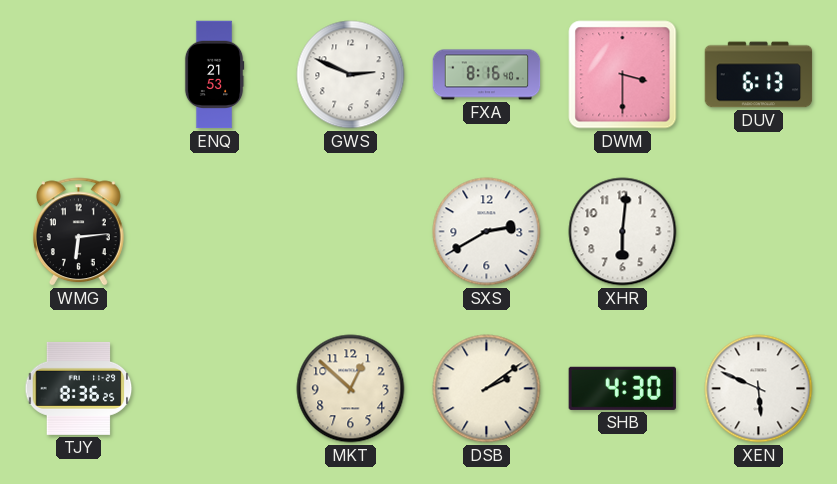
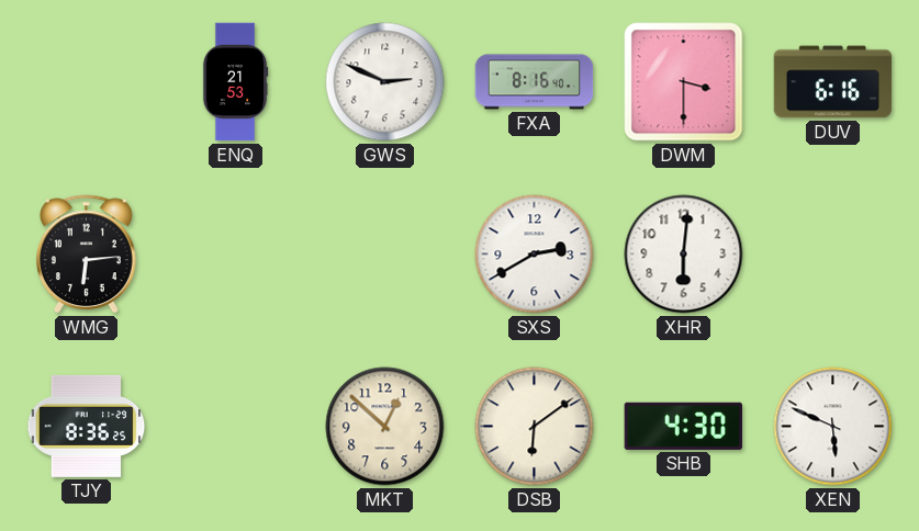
DUV: 6:13 -> 6:16 (833, 82)
DSB: 2:09 -> 6:09 (535, 427)
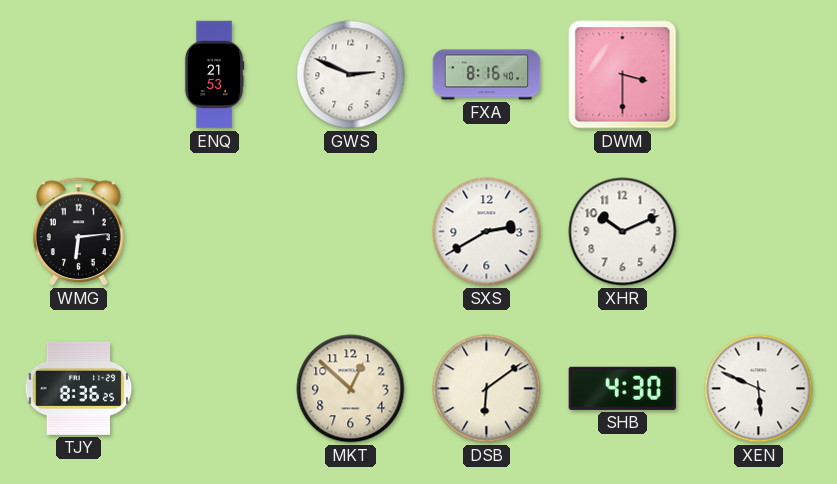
DUV: 6:16 -> none (833, 82)
XHR: 6:01 -> 10:11 (623, 232)
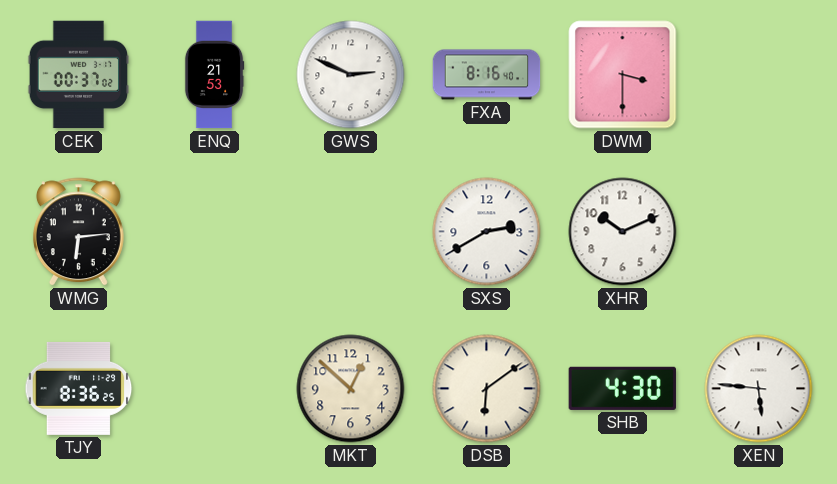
CEK: none -> 00:37 (79, 75)
XEN: 5:49 -> 5:46 (759, 389)
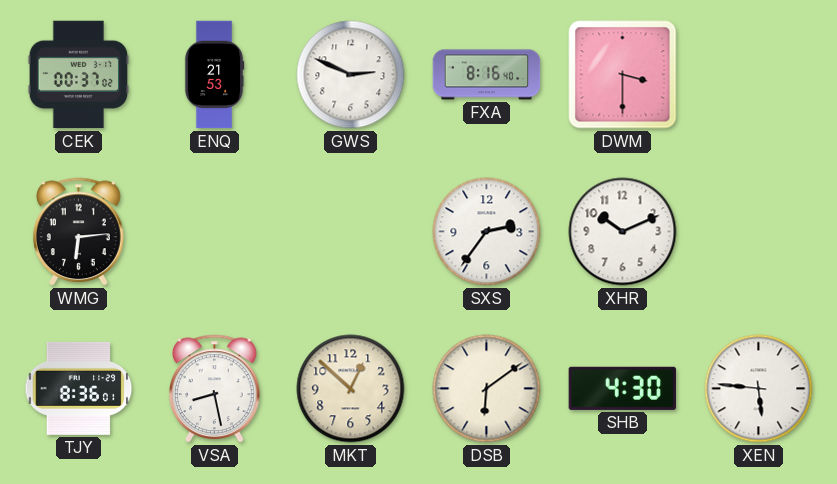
SXS: 2:40 -> 2:36 (487, 232)
TJY: 8:36:25 -> 8:36:01 (79, 388)
VSA: none -> 8:28 (214, 389)
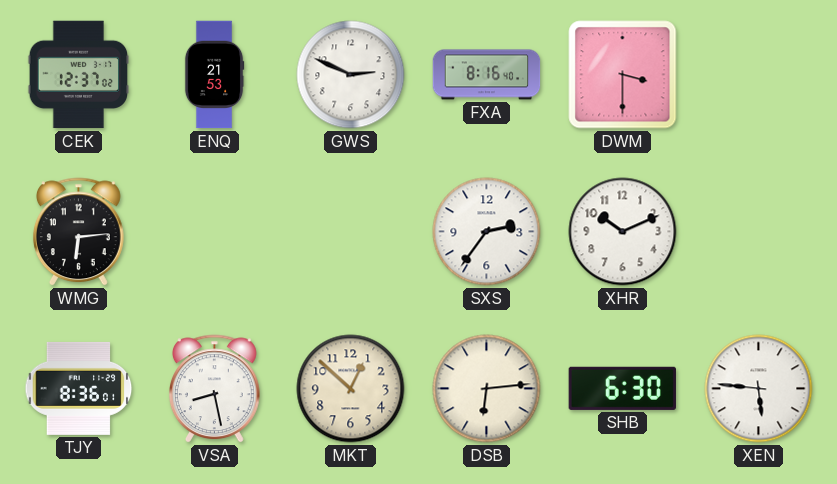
CEK: 00:37 -> 12:37 (79, 75)
DSB: 6:09 -> 6:14 (487, 389)
SHB: 4:30 -> 6:30 (622, 388)
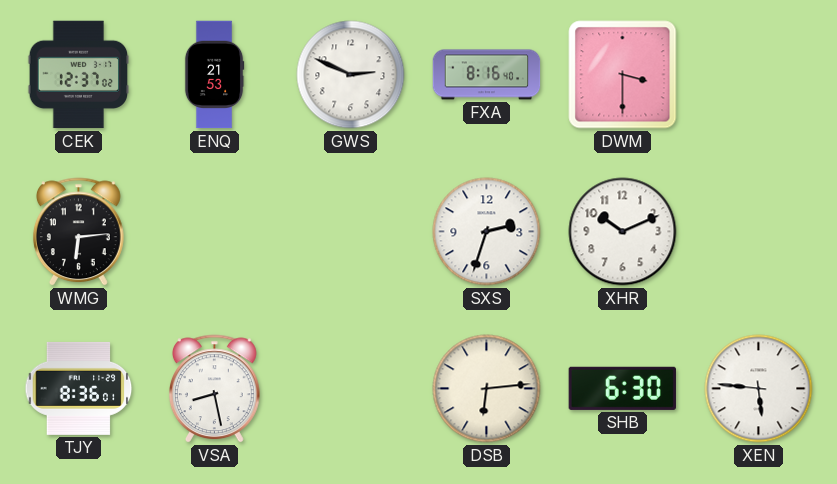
SXS: 2:36 -> 2:33 (487, 232)
MKT: 12:52 -> none (351, 389)
